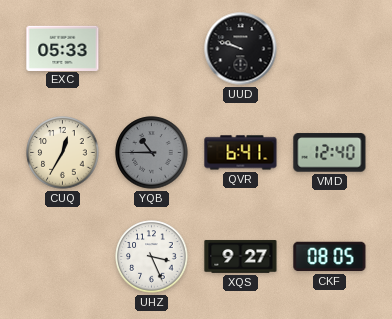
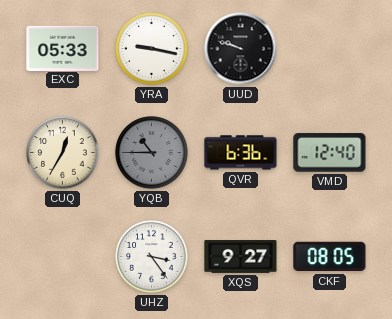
YRA: none -> 9:17 (152, 49)
QVR: 6:41 -> 6:36 (241, 153)
UHZ: 3:26 -> 3:24 (152, 257)
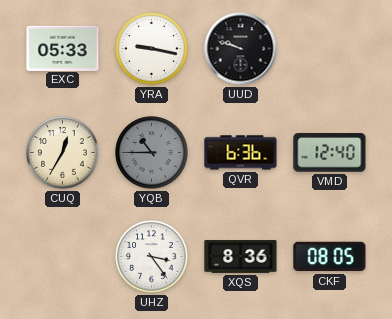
XQS: 9:27 -> 8:36 (241, 257)
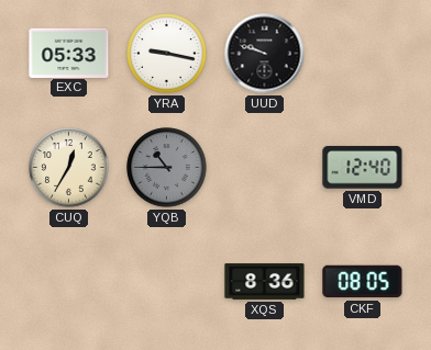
QVR: 6:36 -> none (241, 153)
UHZ: 3:24 -> none (152, 257)
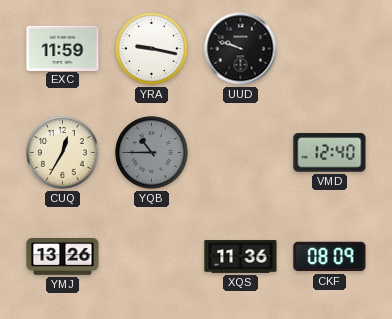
EXC: 05:33 -> 11:59 (63, 48)
YMJ: none -> 13:26 (63, 257)
XQS: 8:36 -> 11:36 (241, 257)
CKF: 08:05 -> 08:09 (330, 257)
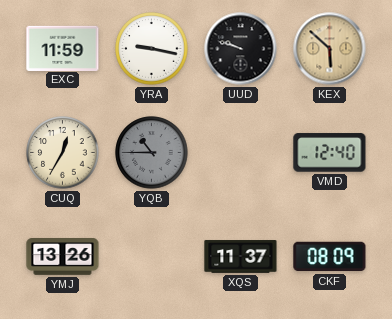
KEX: none -> 5:52 (330, 49)
XQS: 11:36 -> 11:37 (241, 257)
